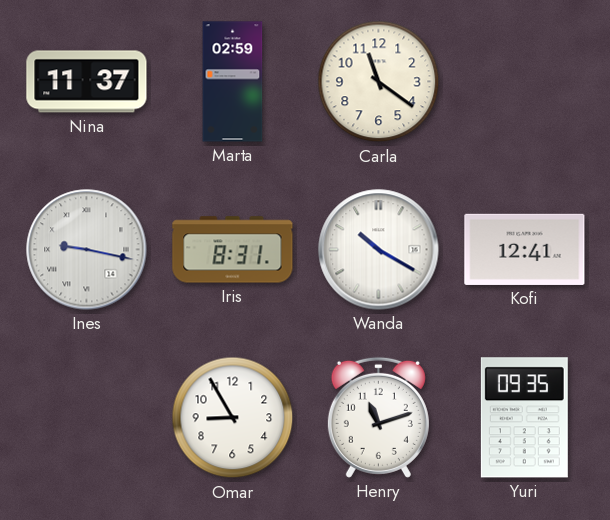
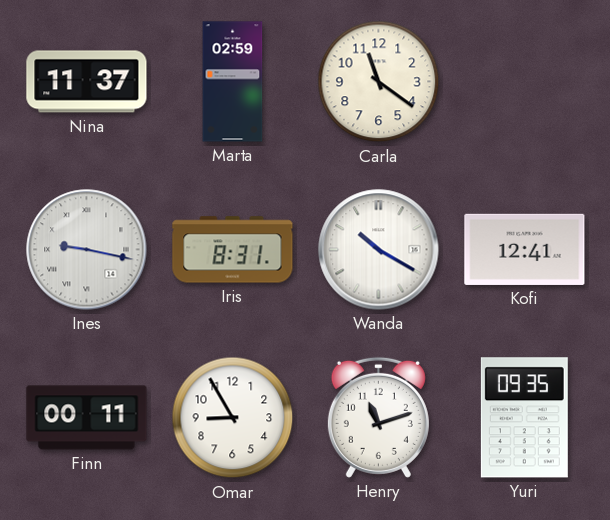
Finn: none -> 00:11 (87, 418)
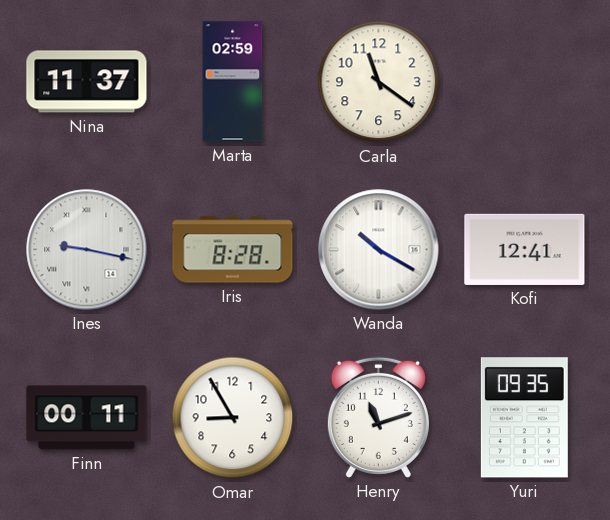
Iris: 8:31 -> 8:28 (233, 250)
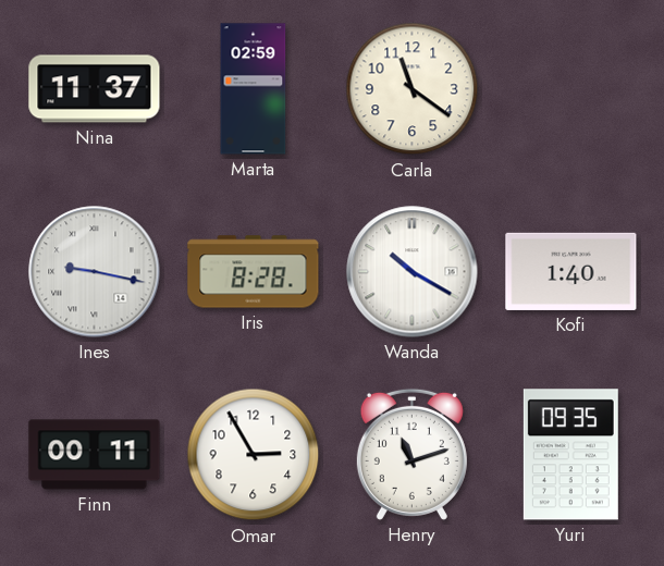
Kofi: 12:41 -> 1:40 (571, 271)
Omar: 8:55 -> 2:55 (254, 455)
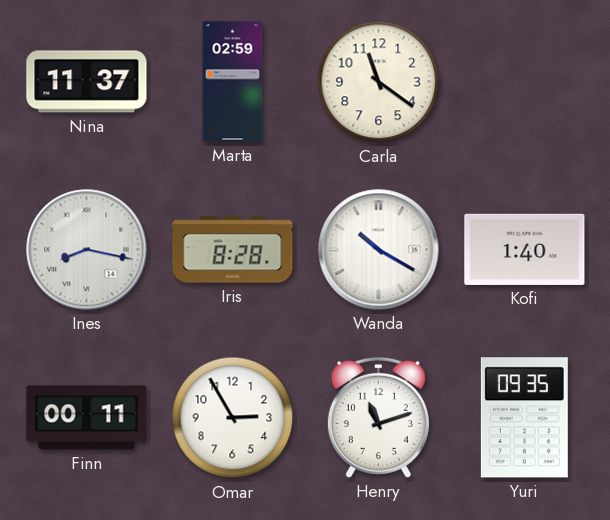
Ines: 9:17 -> 8:17 (87, 250)
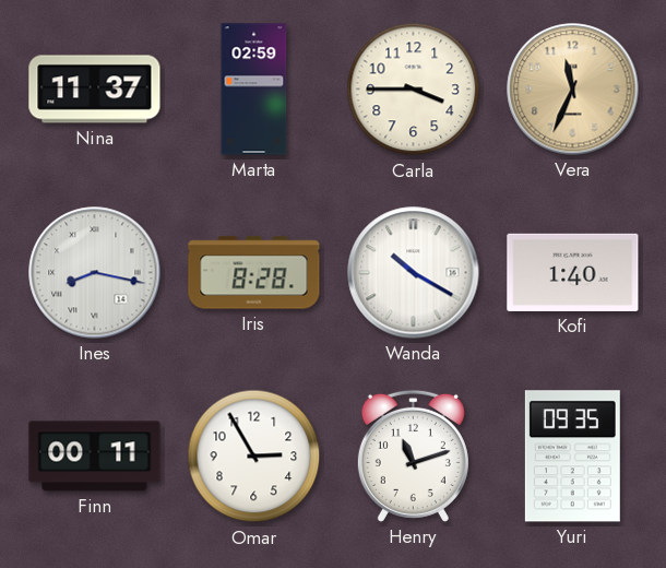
Carla: 11:21 -> 3:45 (414, 90)
Vera: none -> 11:34 (573, 90)
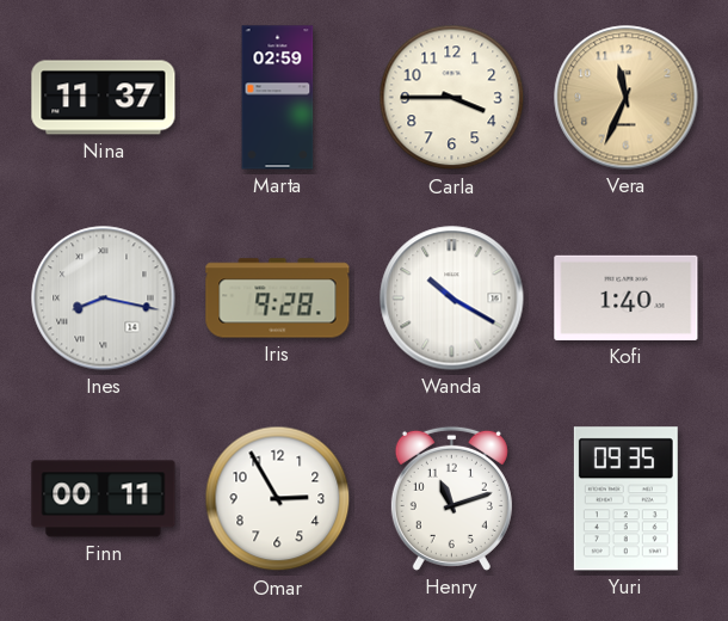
Iris: 8:28 -> 9:28 (278, 299)
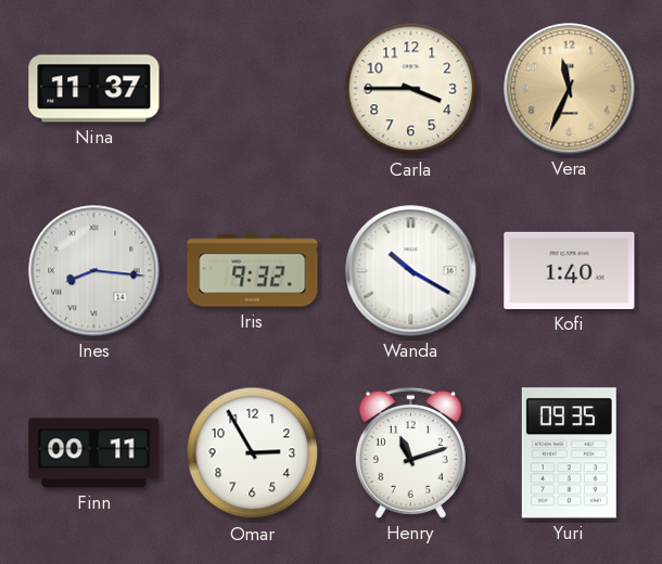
Marta: 02:59 -> none (278, 98)
Ines: 8:17 -> 8:16 (94, 271)
Iris: 9:28 -> 9:32 (253, 271)
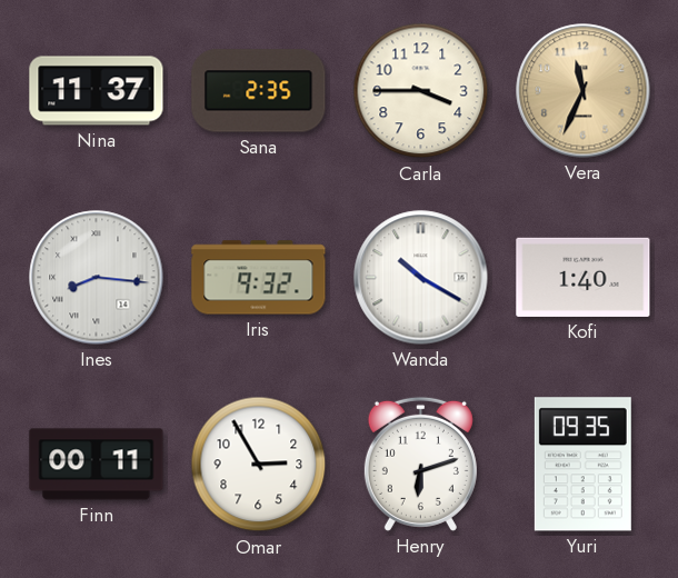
Sana: none -> 2:35 (259, 91)
Henry: 11:12 -> 6:12 (420, 464)
